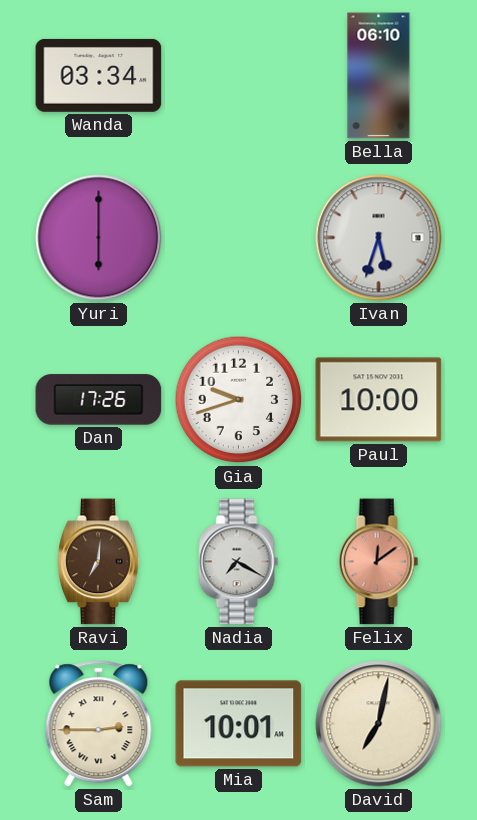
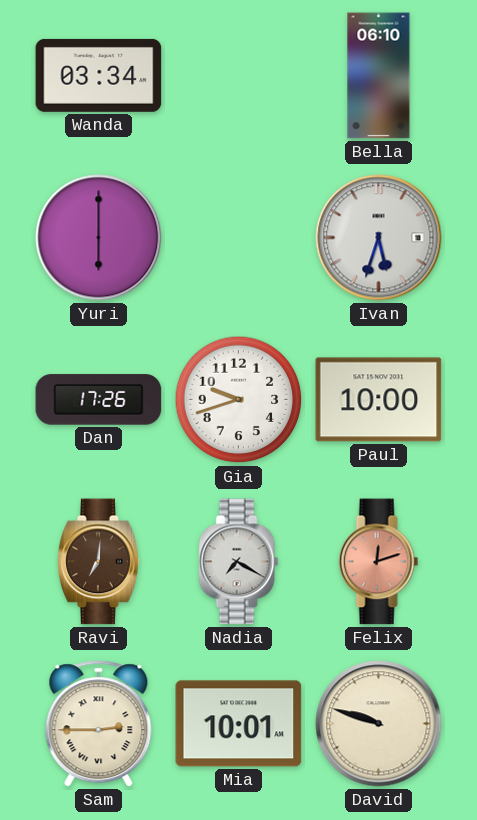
Felix: 12:09 -> 12:12 (379, 562)
David: 7:02 -> 9:48 (379, 724)
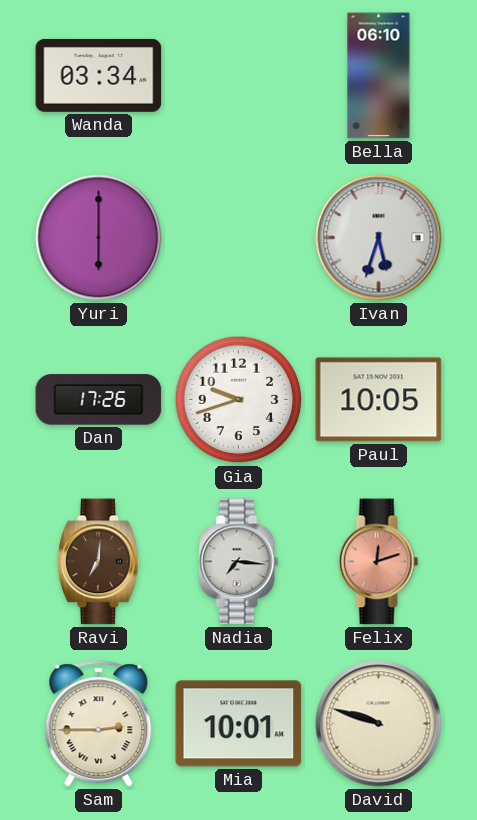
Paul: 10:00 -> 10:05 (379, 400)
Nadia: 7:20 -> 7:16 (239, 562)
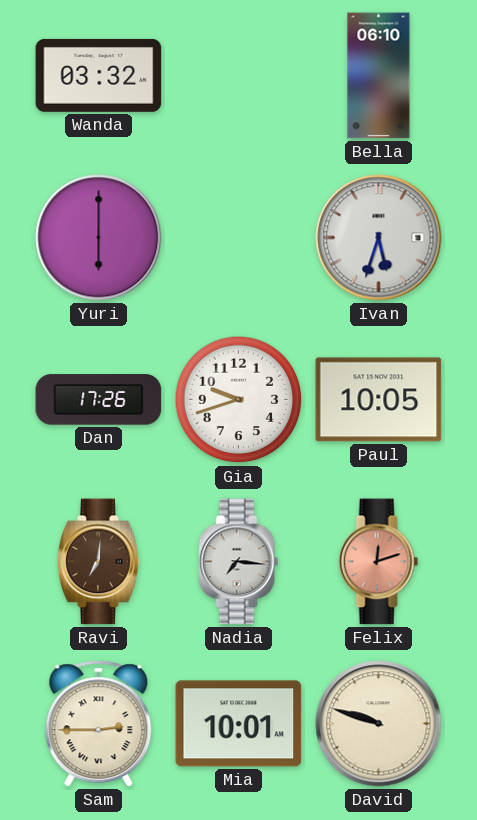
Wanda: 03:34 -> 03:32 (99, 75)
